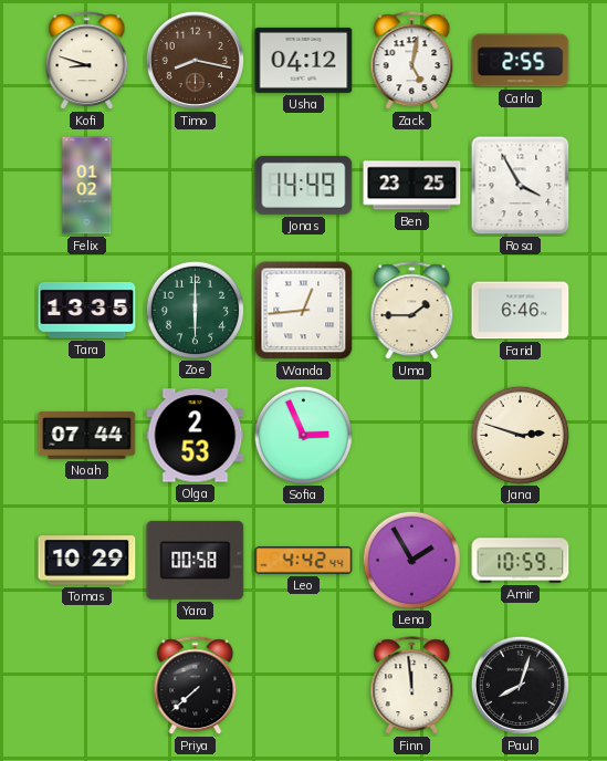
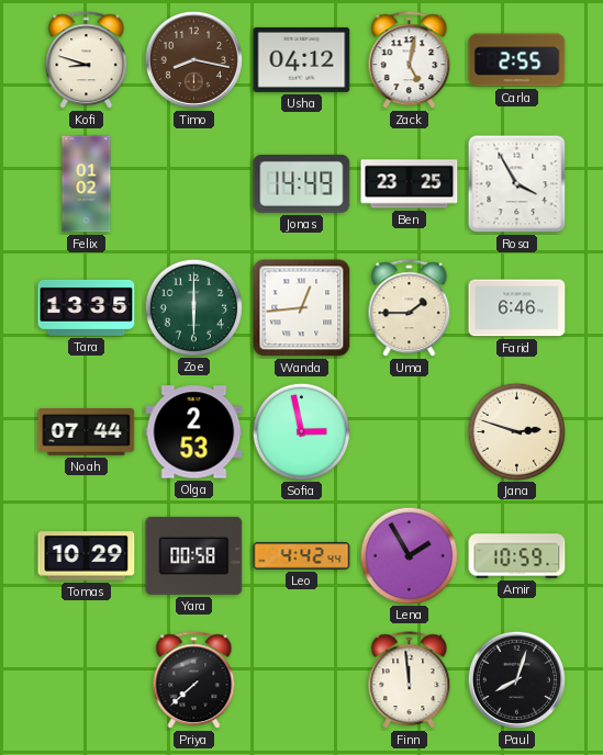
Sofia: 2:56 -> 2:58 (301, 431)
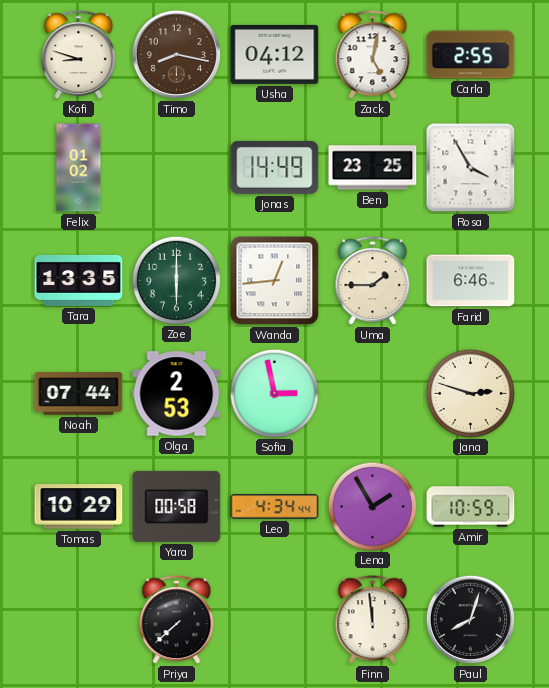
Leo: 4:42 -> 4:34 (275, 507)
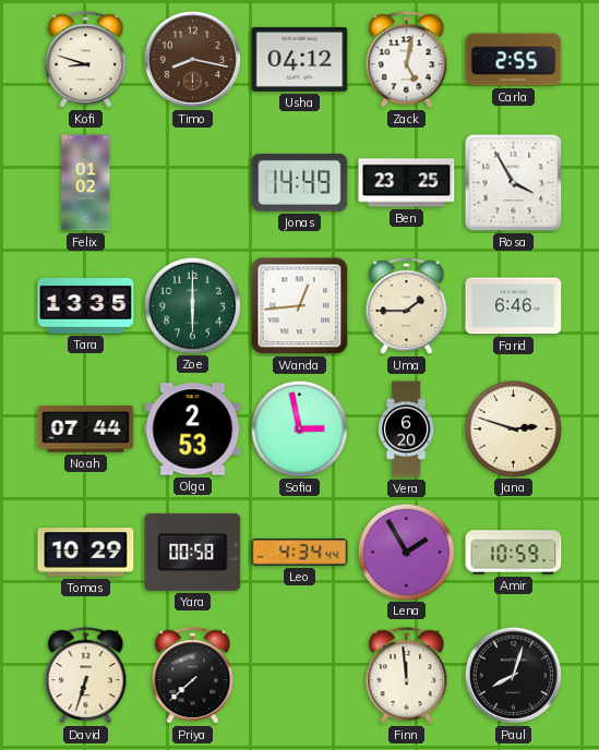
Vera: none -> 6:20 (406, 430)
David: none -> 6:33 (86, 676)
